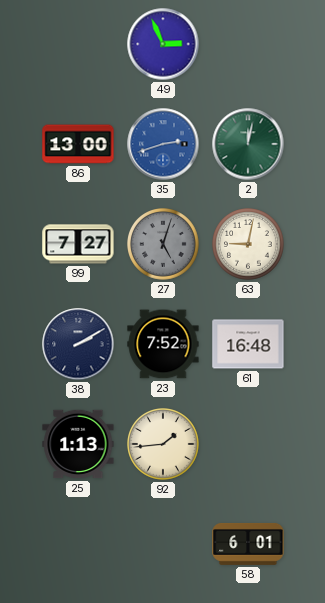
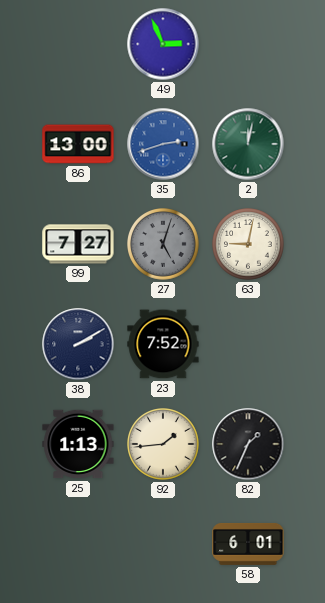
61: 16:48 -> none (248, 344)
82: none -> 1:34 (248, 444)
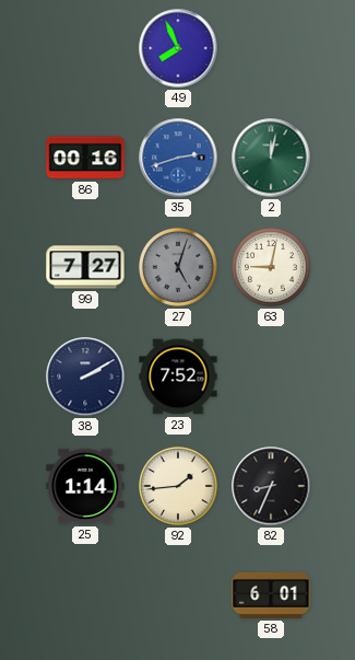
49: 2:56 -> 7:56 (178, 48)
86: 13:00 -> 00:16 (85, 158)
25: 1:13 -> 1:14 (85, 486)
82: 1:34 -> 8:34 (271, 486)
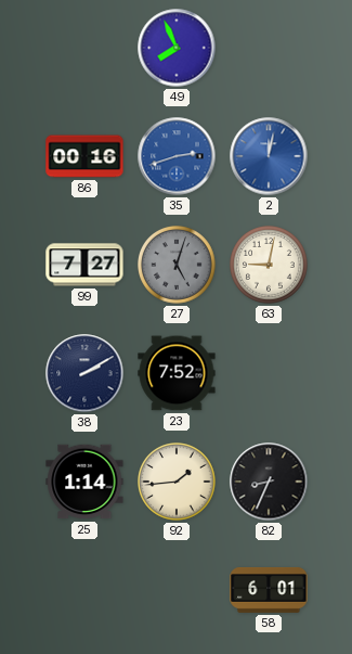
2 dial: green -> blue (269, 156)
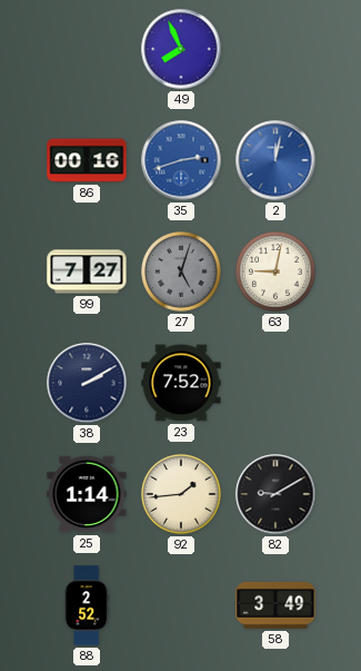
82: 8:34 -> 9:10 (275, 494)
88: none -> 2:52 (87, 605)
58: 6:01 -> 3:49 (275, 605)
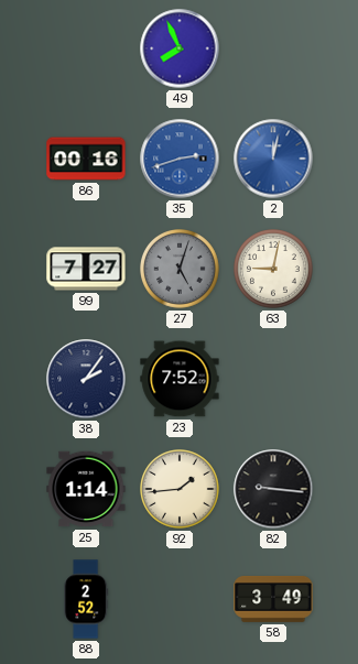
38: 2:10 -> 2:06 (86, 379)
82: 9:10 -> 9:16 (273, 489)
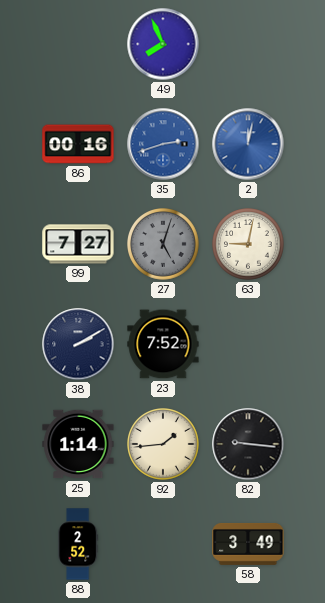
38: 2:06 -> 2:10 (78, 344)
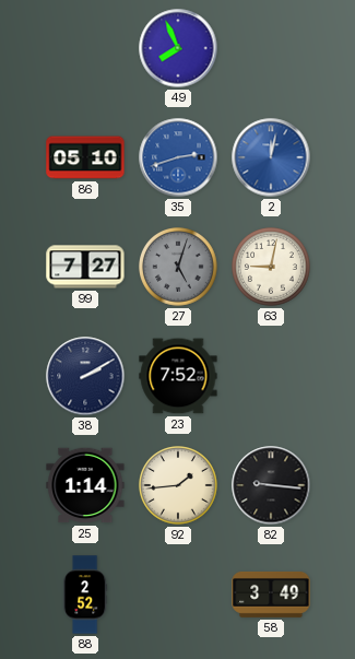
86: 00:16 -> 05:10 (85, 157)
